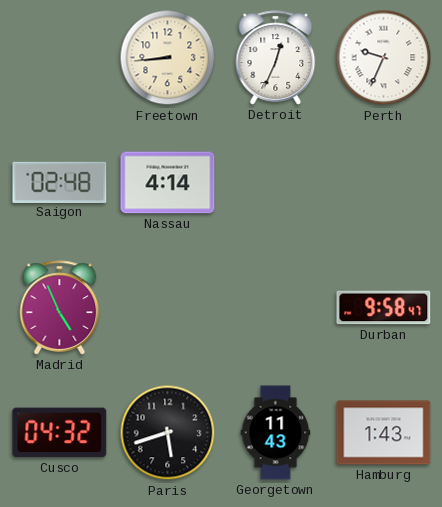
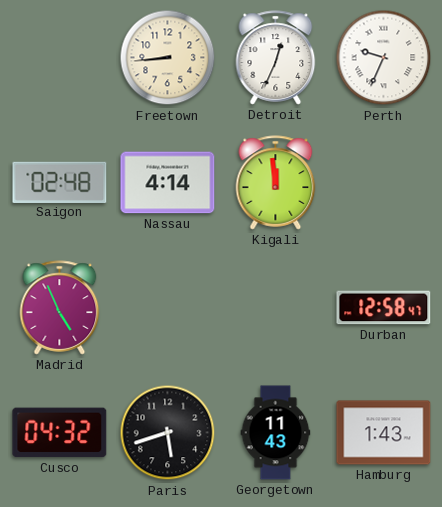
Kigali: none -> 11:59 (276, 183)
Durban: 9:58 -> 12:58 (384, 308)
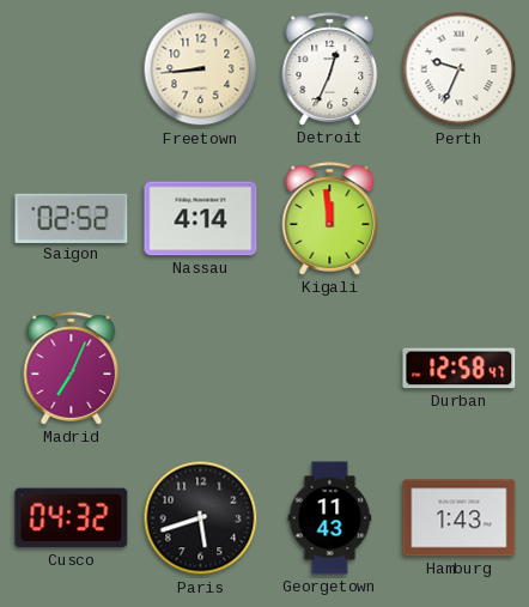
Saigon: 02:48 -> 02:52 (72, 218)
Madrid: 4:56 -> 7:04 (72, 369)
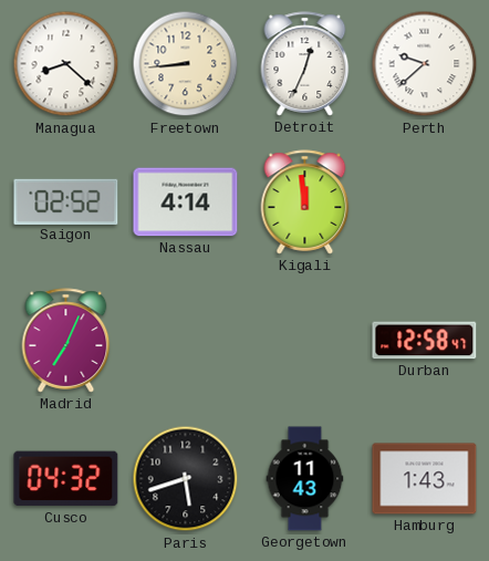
Managua: none -> 8:22 (66, 64)
Perth: 9:34 -> 9:38 (425, 64)
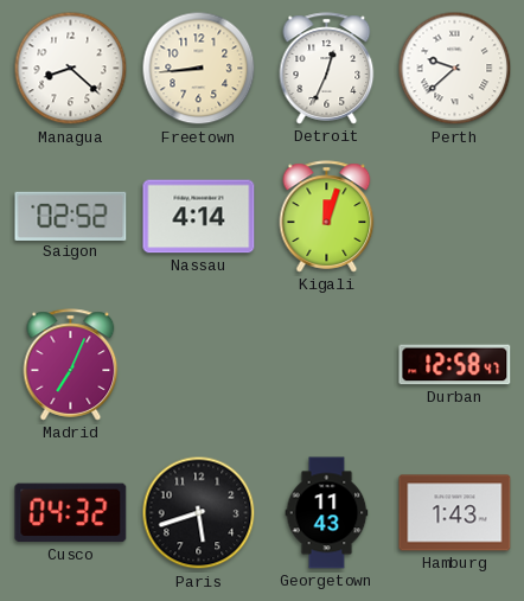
Kigali: 11:59 -> 12:03 (327, 217)
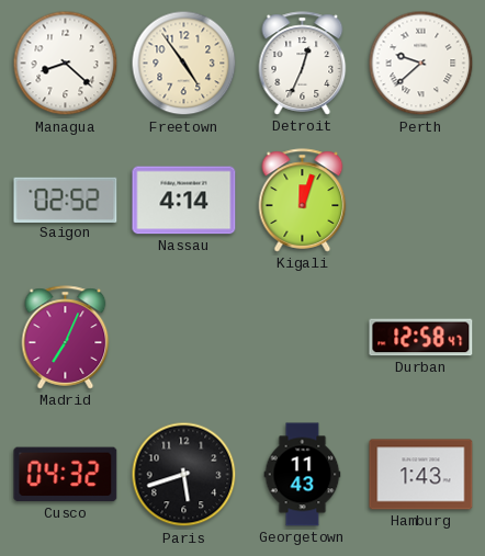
Freetown: 8:44 -> 4:54 (184, 64)
